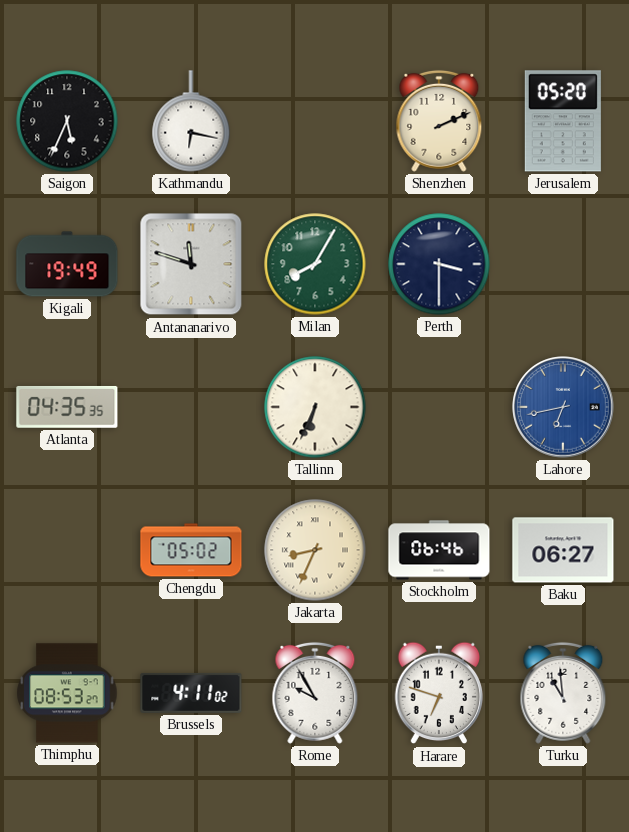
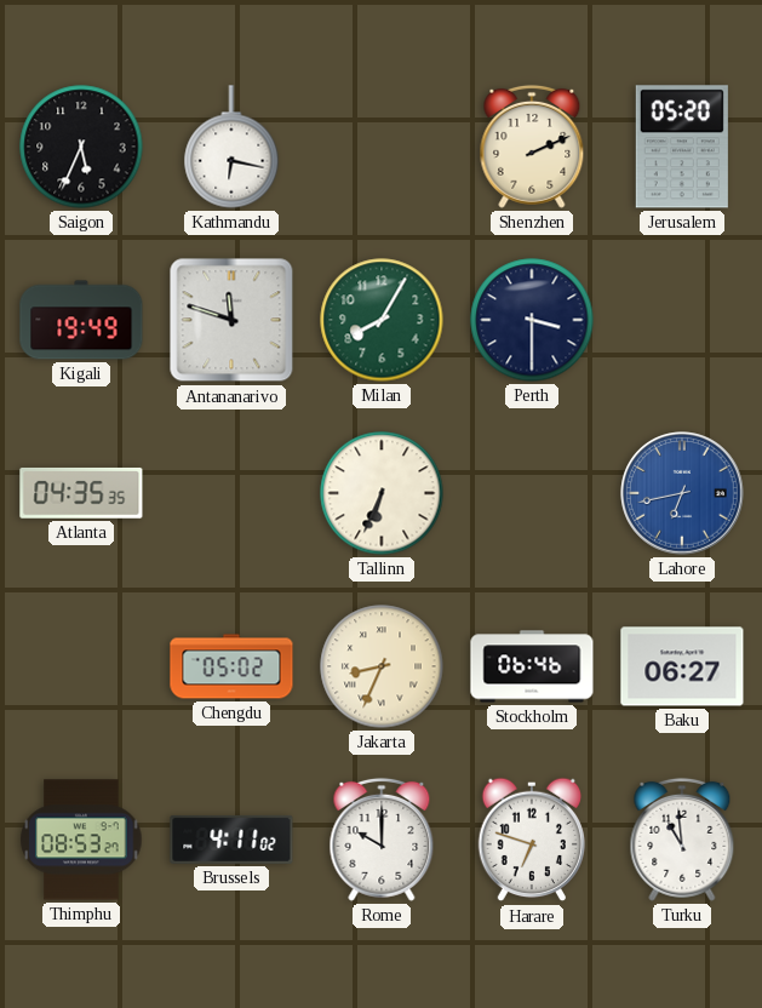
Rome: 9:55 -> 10:00 (382, 840)
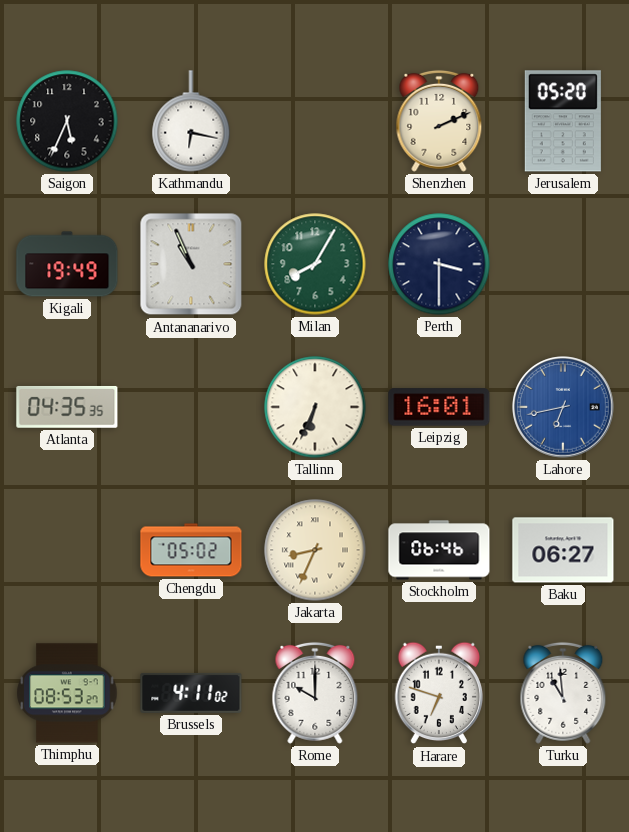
Antananarivo: 11:48 -> 10:56 (191, 264)
Leipzig: none -> 16:01 (439, 407)
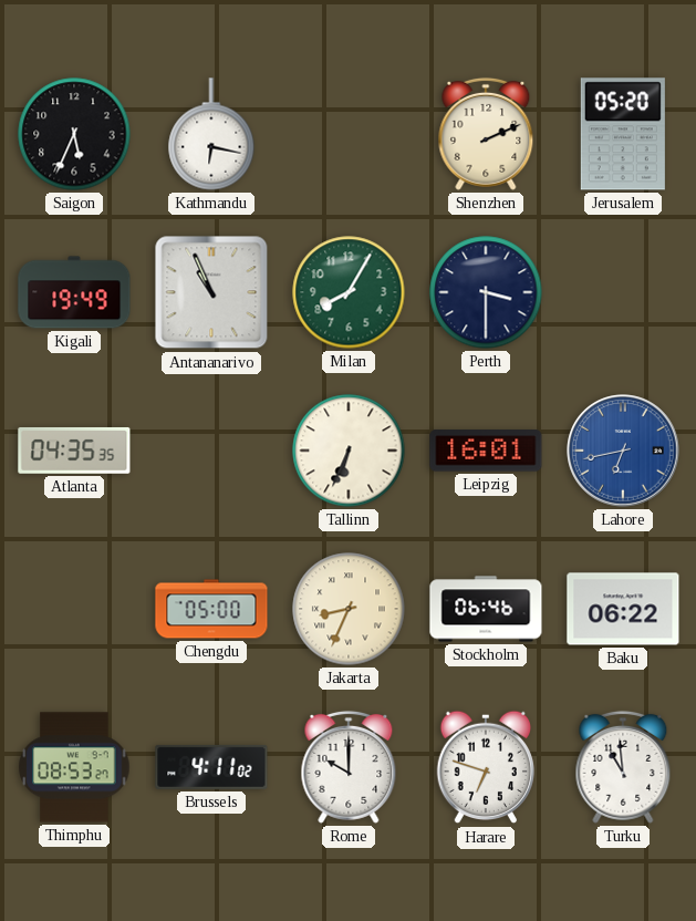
Chengdu: 05:02 -> 05:00 (211, 609)
Baku: 06:27 -> 06:22 (623, 609)
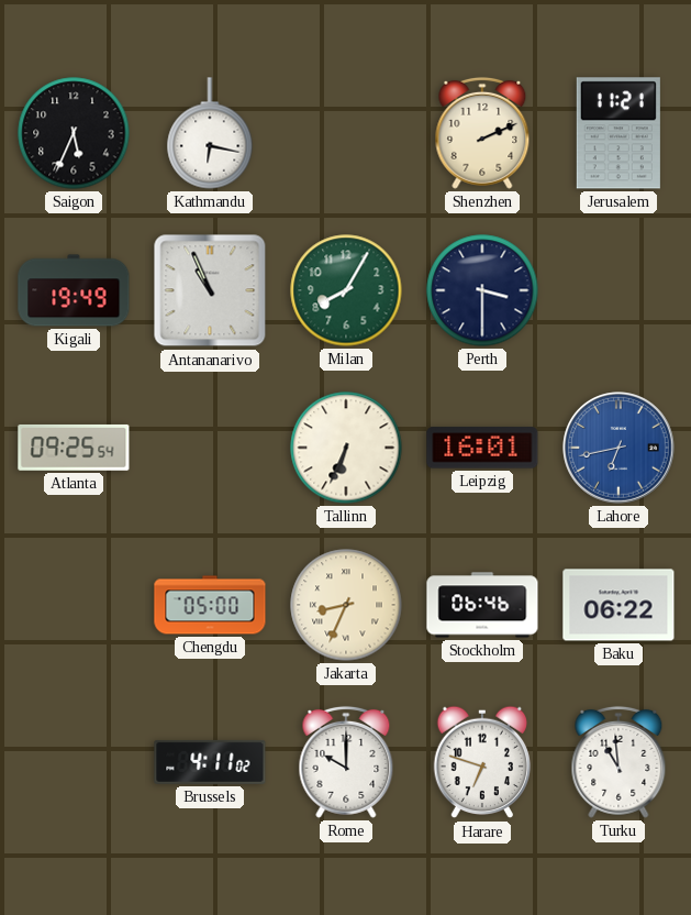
Jerusalem: 05:20 -> 11:21 (618, 133)
Atlanta: 04:35 -> 09:25 (74, 448)
Thimphu: 08:53 -> none (74, 767)
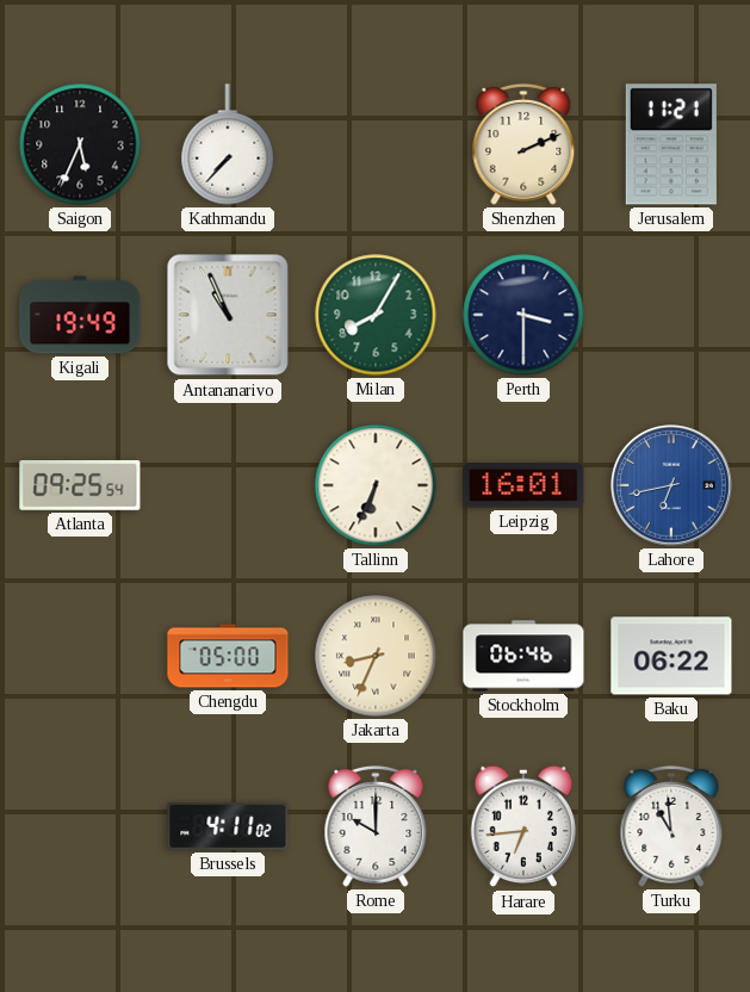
Kathmandu: 6:17 -> 7:37 (228, 144)
Harare: 6:48 -> 6:44 (523, 826)
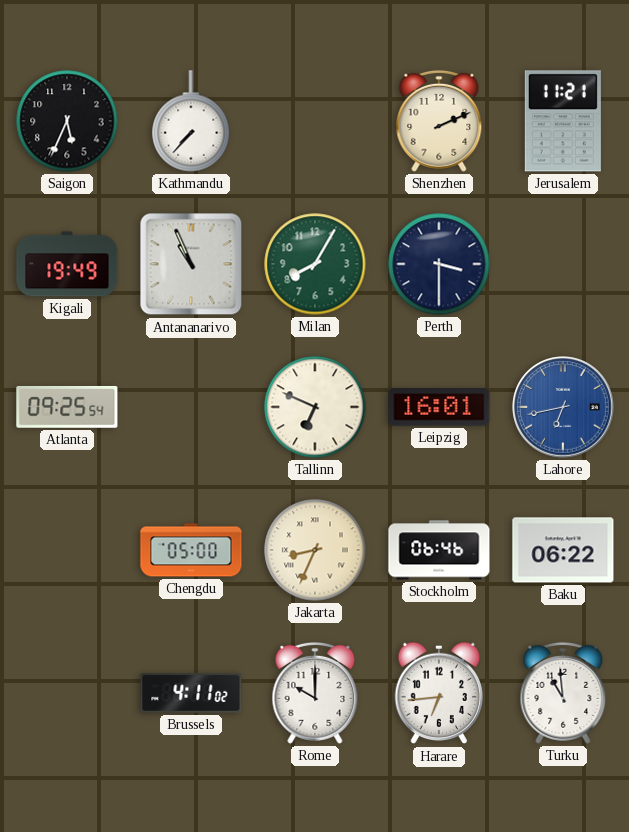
Tallinn: 6:34 -> 6:49 (315, 407)
